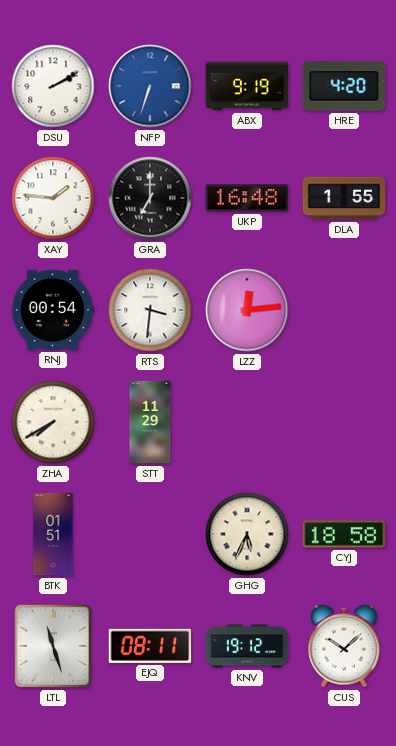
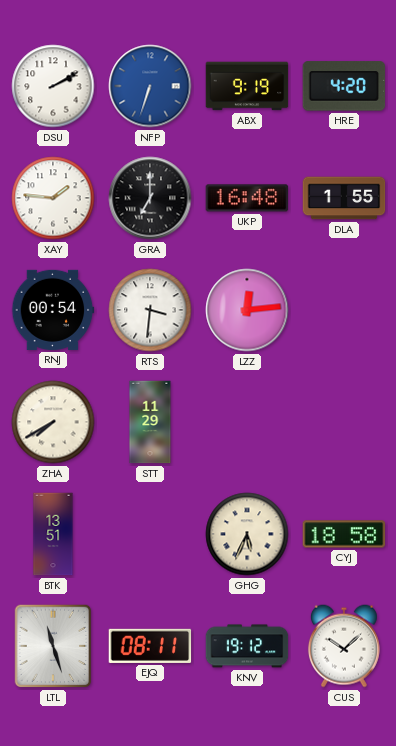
BTK: 01:51 -> 13:51 (53, 534)
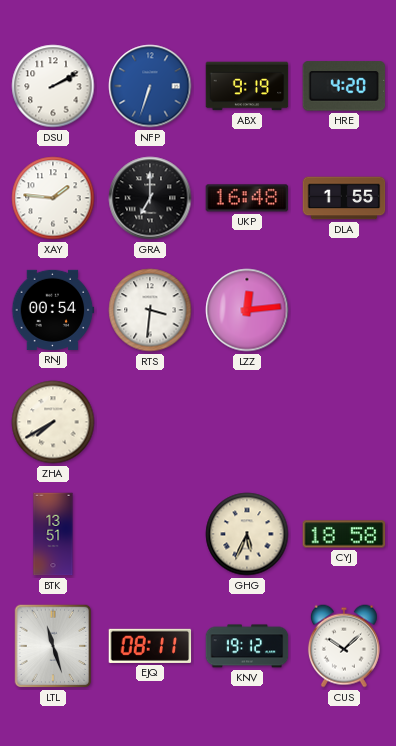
STT: 11:29 -> none (150, 422)
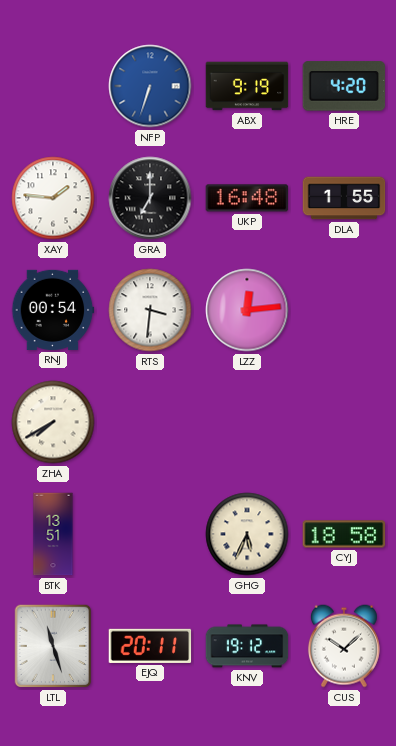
DSU: 2:10 -> none (53, 86)
EJQ: 08:11 -> 20:11 (150, 646)
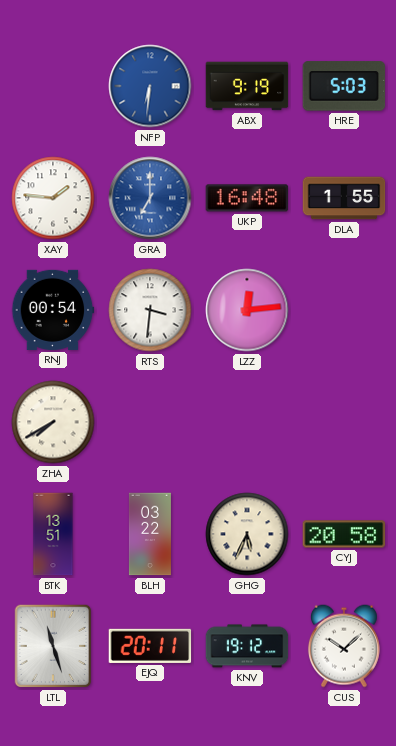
NFP: 6:33 -> 6:31 (150, 86)
HRE: 4:20 -> 5:03 (344, 86)
GRA dial: black -> blue (150, 198)
BLH: none -> 03:22 (150, 534)
CYJ: 18:58 -> 20:58 (344, 534)
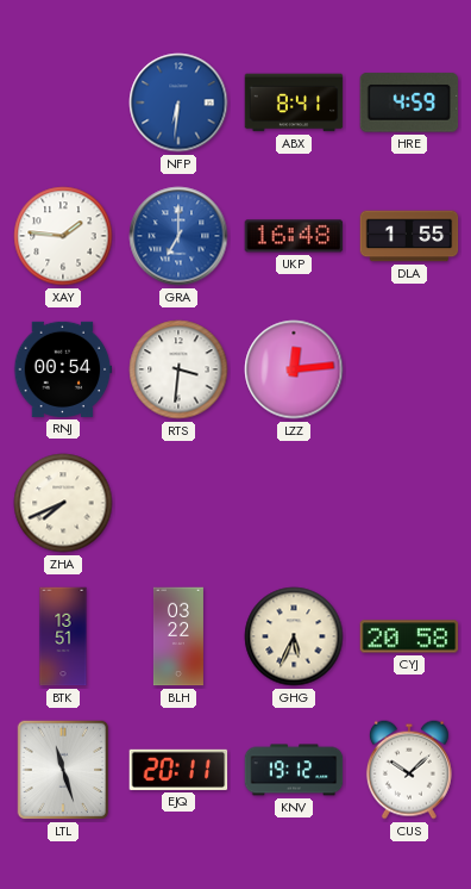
ABX: 9:19 -> 8:41 (294, 102)
HRE: 5:03 -> 4:59 (409, 102)
ZHA: 7:40 -> 7:41 (63, 503)
